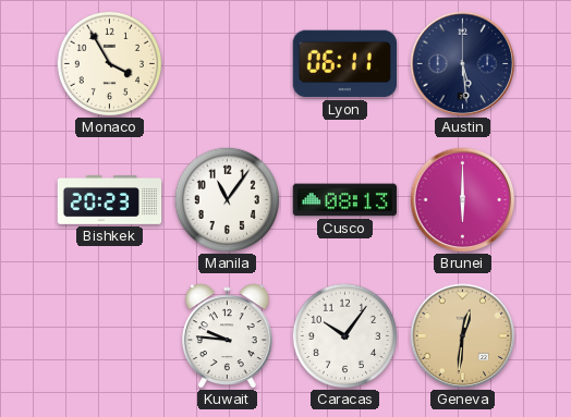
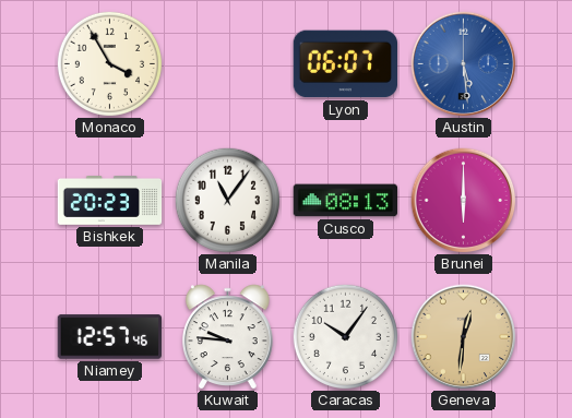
Lyon: 06:11 -> 06:07 (345, 64)
Austin dial: navy -> blue (464, 64)
Niamey: none -> 12:57 (109, 337)
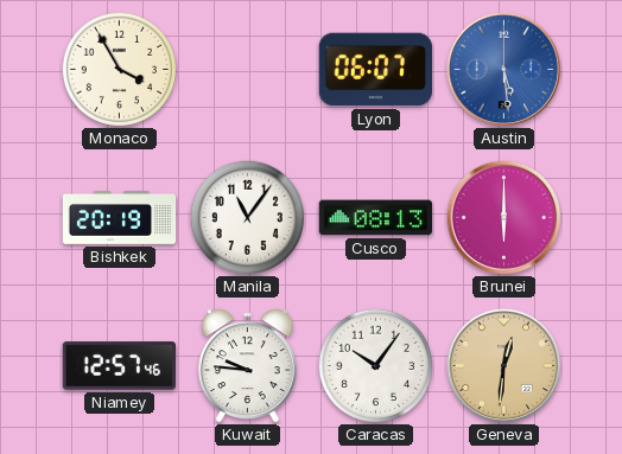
Bishkek: 20:23 -> 20:19 (120, 218)
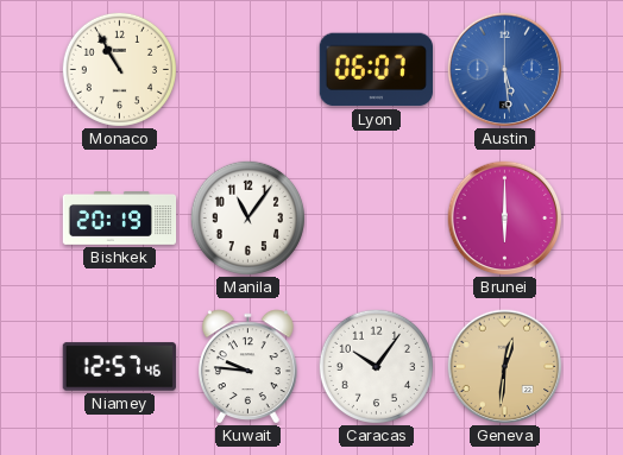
Monaco: 3:55 -> 10:55 (119, 69)
Cusco: 08:13 -> none (375, 218)
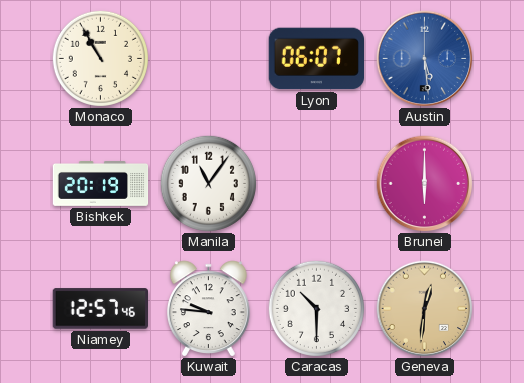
Caracas: 10:06 -> 10:30 (316, 308)
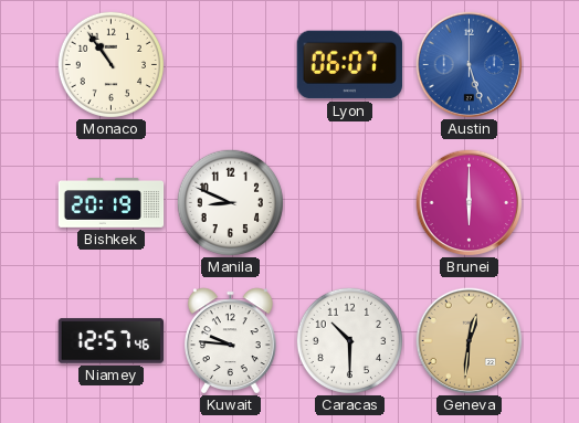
Monaco: 10:55 -> 10:54 (110, 64)
Austin: 5:29 -> 5:27 (470, 65)
Manila: 11:06 -> 8:49 (230, 202)
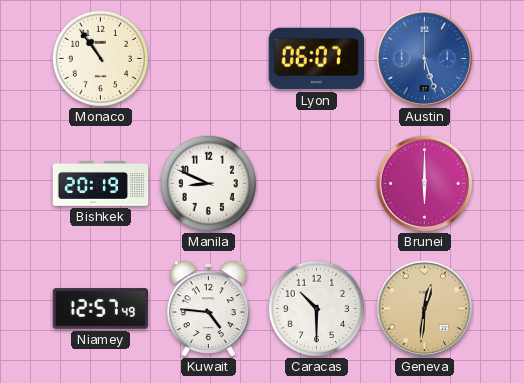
Niamey: 12:57:46 -> 12:57:49 (100, 309)
Kuwait: 9:46 -> 4:46 (208, 309)
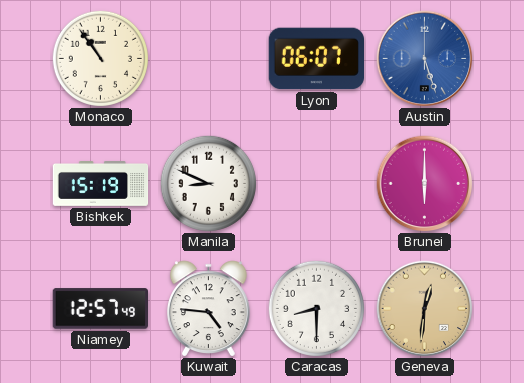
Bishkek: 20:19 -> 15:19 (101, 184)
Caracas: 10:30 -> 8:30 (316, 308)
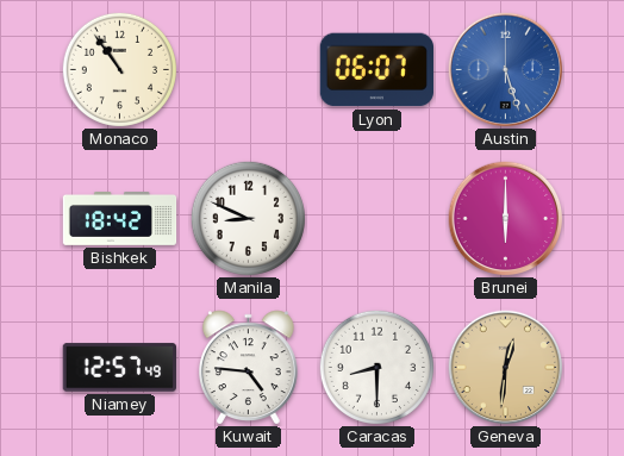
Bishkek: 15:19 -> 18:42 (120, 219)
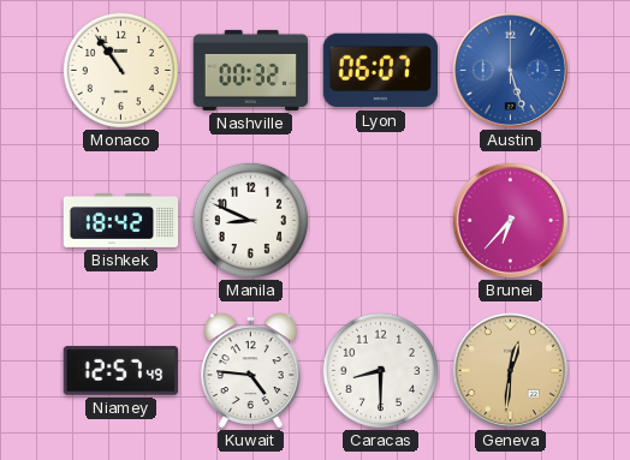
Nashville: none -> 00:32 (251, 70)
Brunei: 6:00 -> 6:37 (511, 221)
